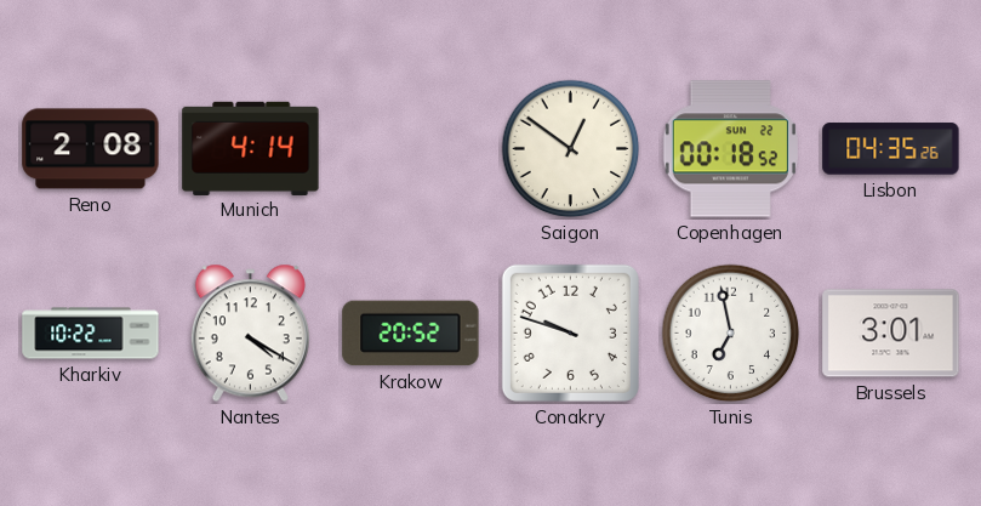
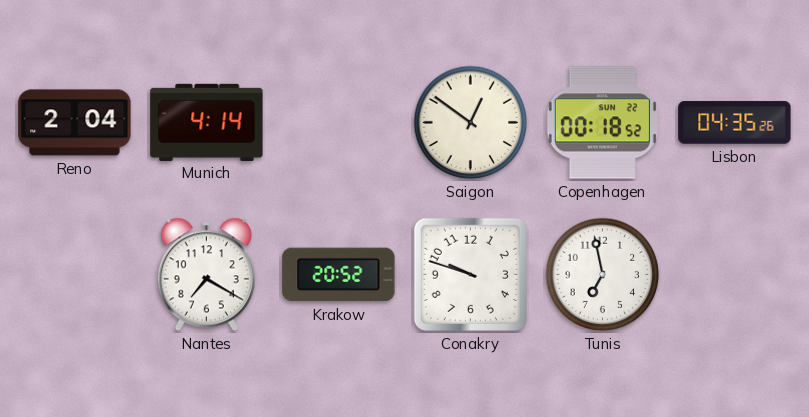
Reno: 2:08 -> 2:04 (75, 123)
Kharkiv: 10:22 -> none (91, 334)
Nantes: 4:20 -> 7:20 (206, 275)
Brussels: 3:01 -> none (891, 334)
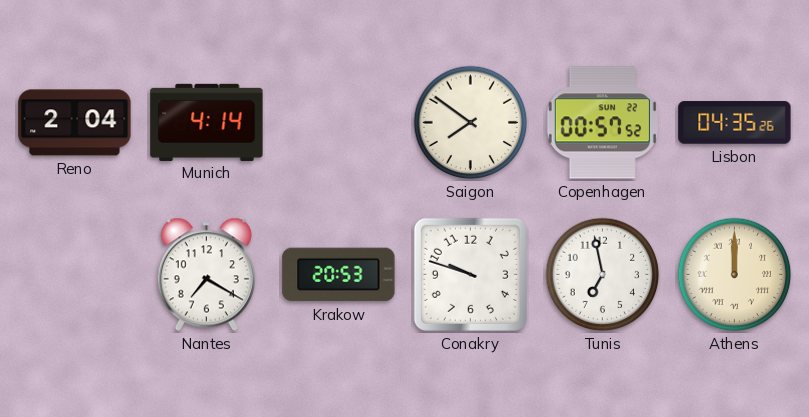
Saigon: 12:51 -> 7:51 (471, 123)
Copenhagen: 00:18 -> 00:57 (602, 123)
Krakow: 20:52 -> 20:53 (339, 275)
Athens: none -> 12:00 (735, 275)
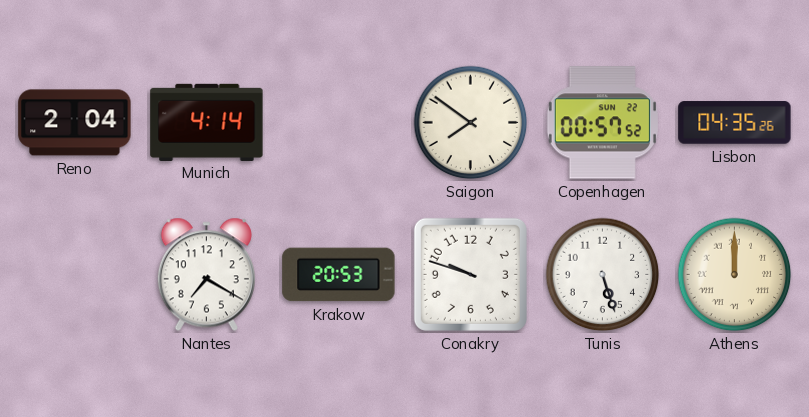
Tunis: 6:58 -> 5:27 (603, 275)
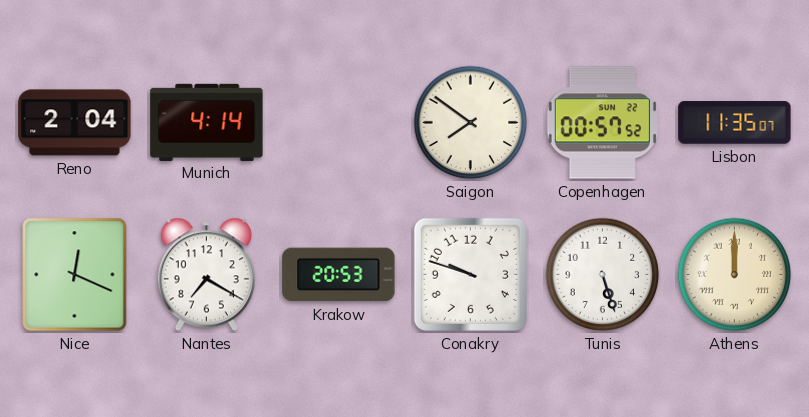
Lisbon: 04:35 -> 11:35 (735, 123)
Nice: none -> 12:19 (75, 275)
